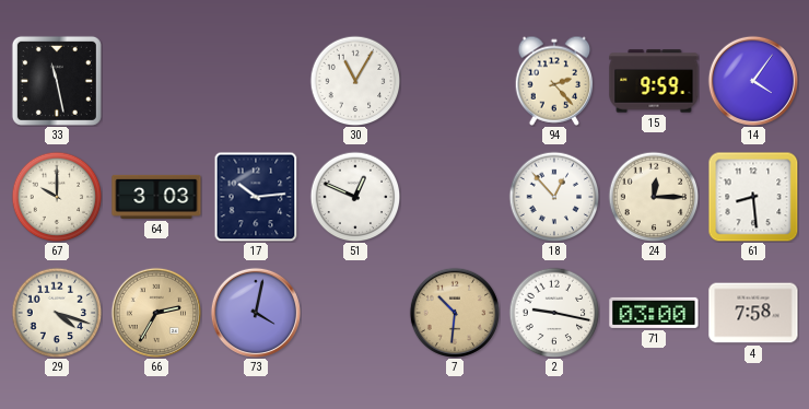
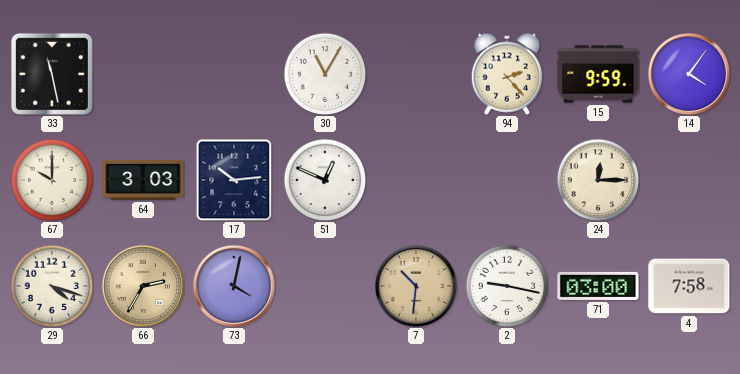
18: 12:53 -> none (554, 197)
61: 8:29 -> none (753, 197)
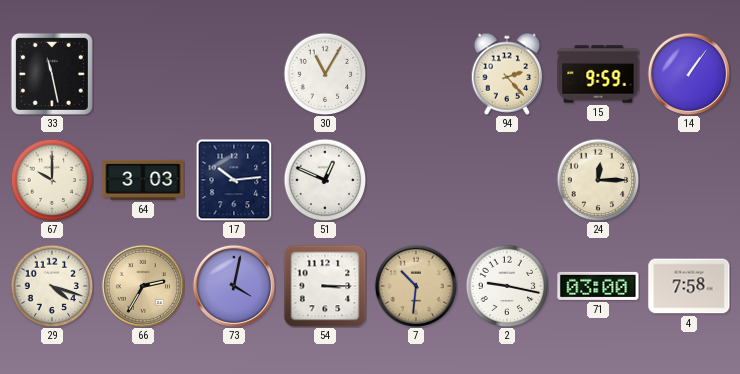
14: 4:06 -> 1:06 (688, 73)
54: none -> 3:15 (325, 286)
